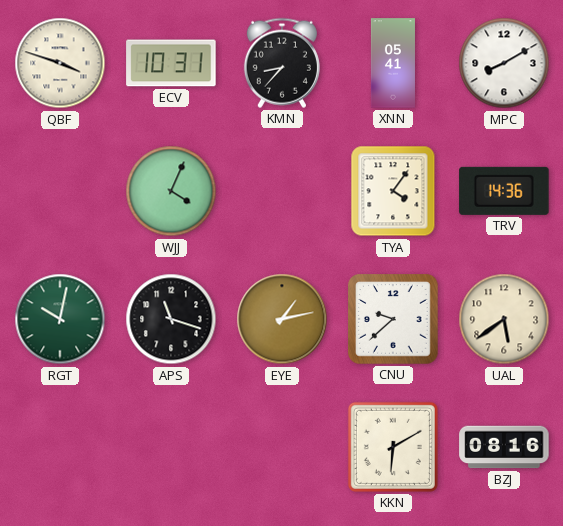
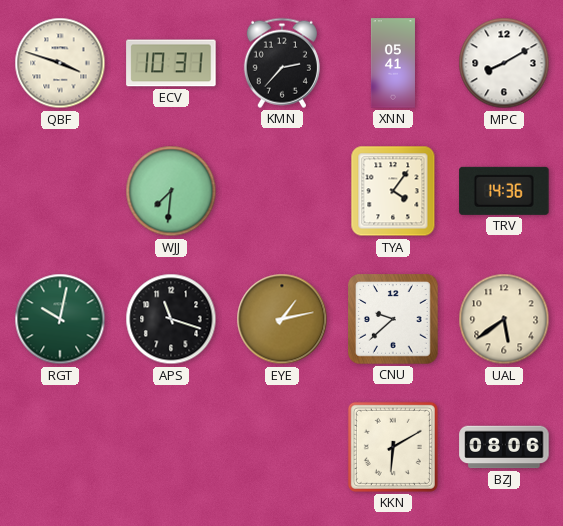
KMN: 8:37 -> 2:37 (282, 63)
WJJ: 4:04 -> 7:31 (171, 191)
BZJ: 08:16 -> 08:06 (504, 447)
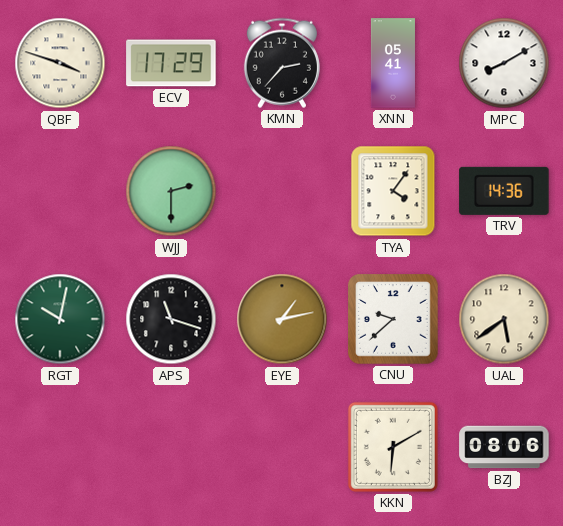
ECV: 10:31 -> 17:29 (171, 63)
WJJ: 7:31 -> 2:30 (171, 191)
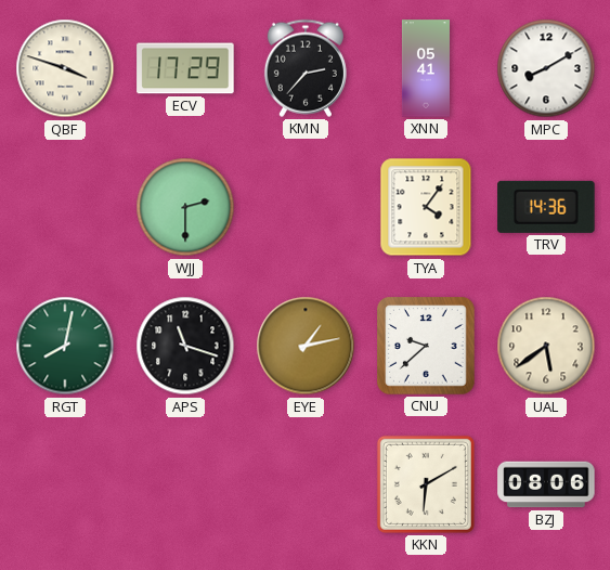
RGT: 10:02 -> 8:02 (65, 346)
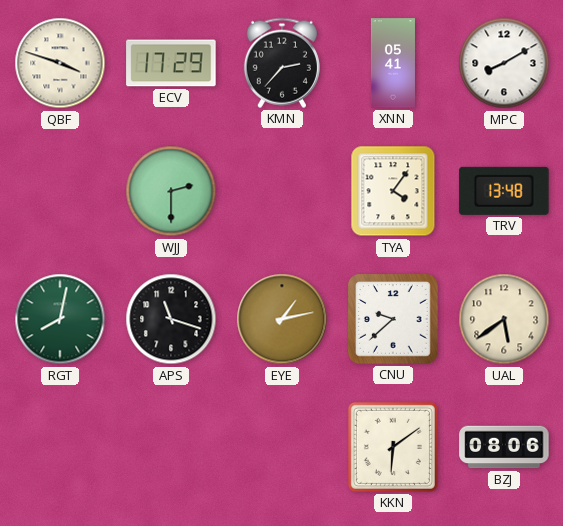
TRV: 14:36 -> 13:48 (504, 191)
KKN: 6:10 -> 6:09 (393, 447)
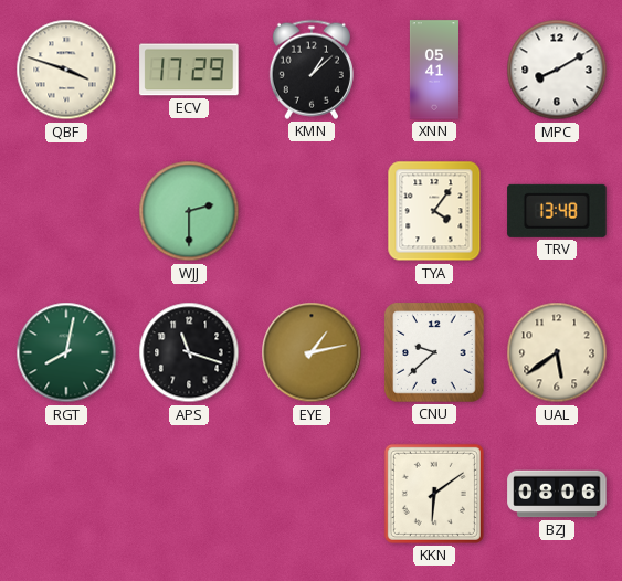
KMN: 2:37 -> 1:08 (312, 70)
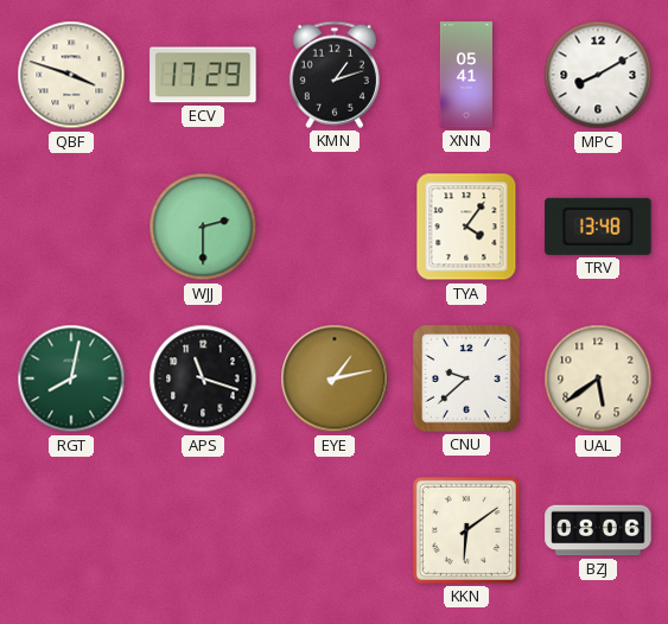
KMN: 1:08 -> 1:12 (335, 75)
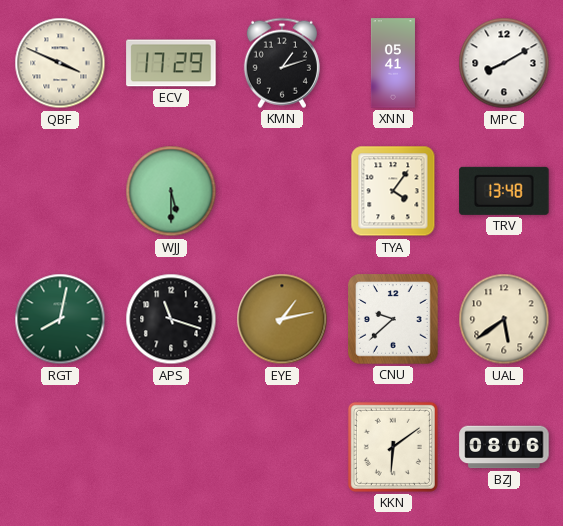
QBF: 3:48 -> 3:49 (60, 63)
WJJ: 2:30 -> 5:30 (171, 191)
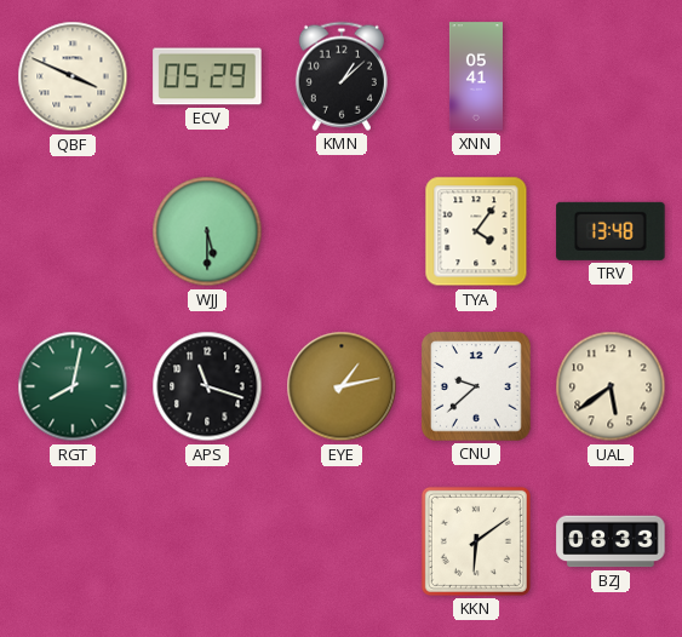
ECV: 17:29 -> 05:29 (207, 76)
KMN: 1:12 -> 1:08 (342, 76)
MPC: 8:10 -> none (504, 63)
BZJ: 08:06 -> 08:33 (611, 541)
